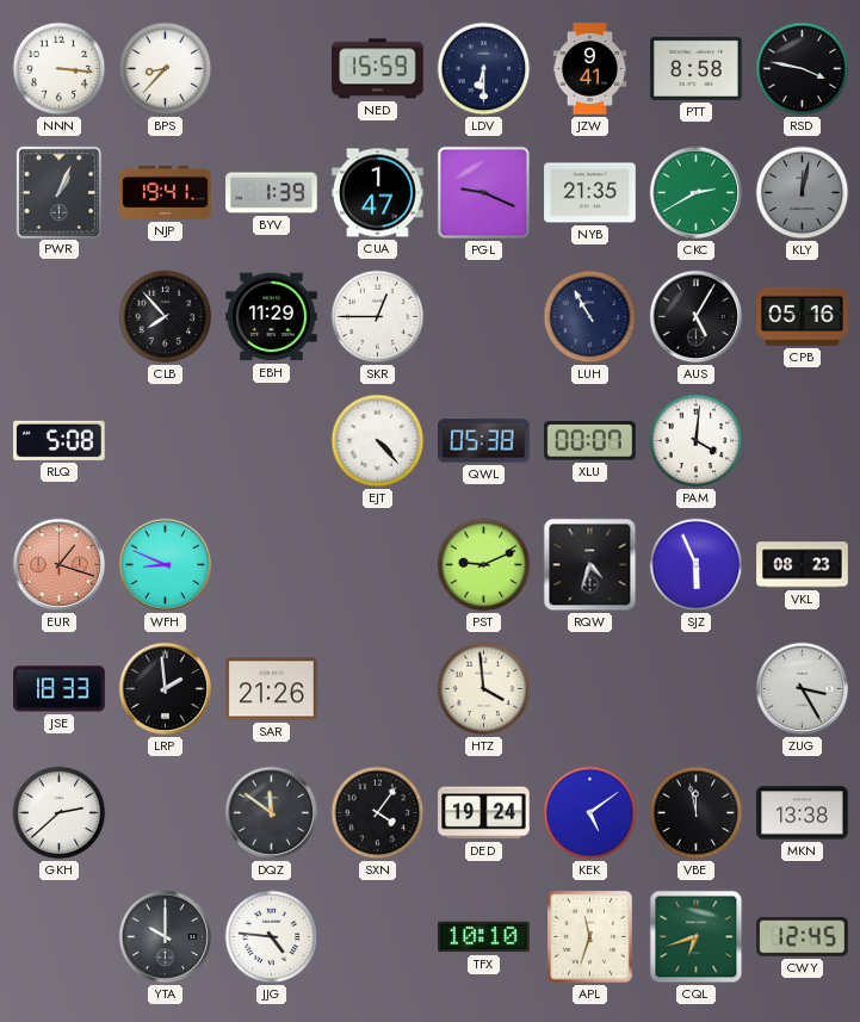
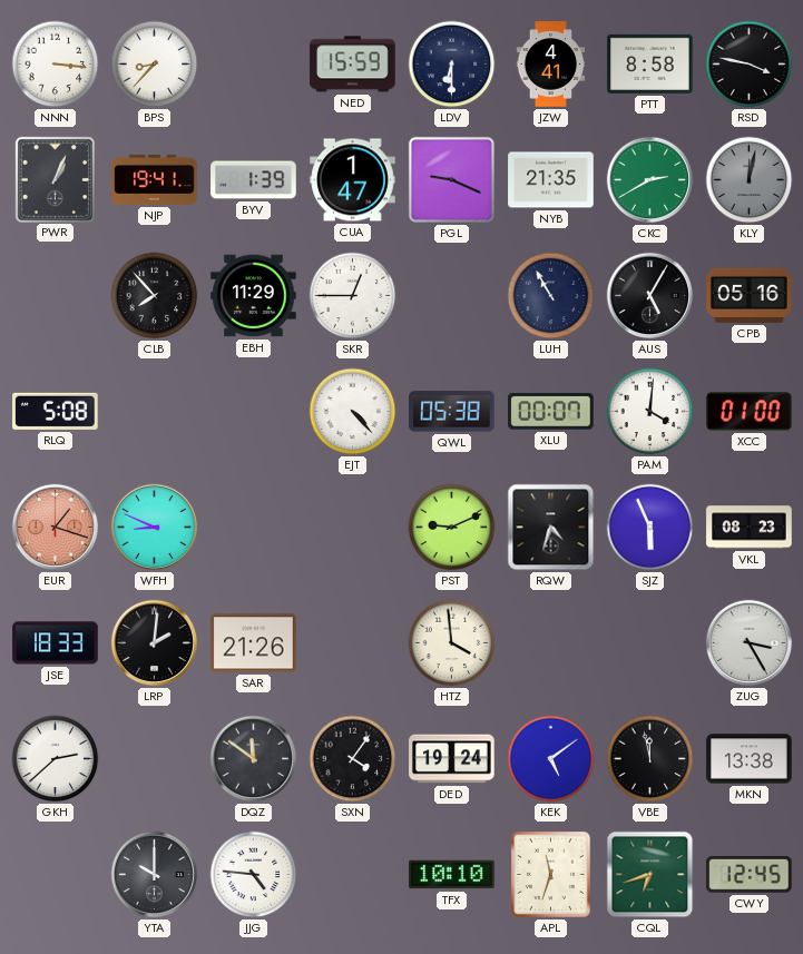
JZW: 9:41 -> 4:41 (551, 65)
XCC: none -> 01:00 (750, 412)
LRP: 1:59 -> 2:01 (155, 643)
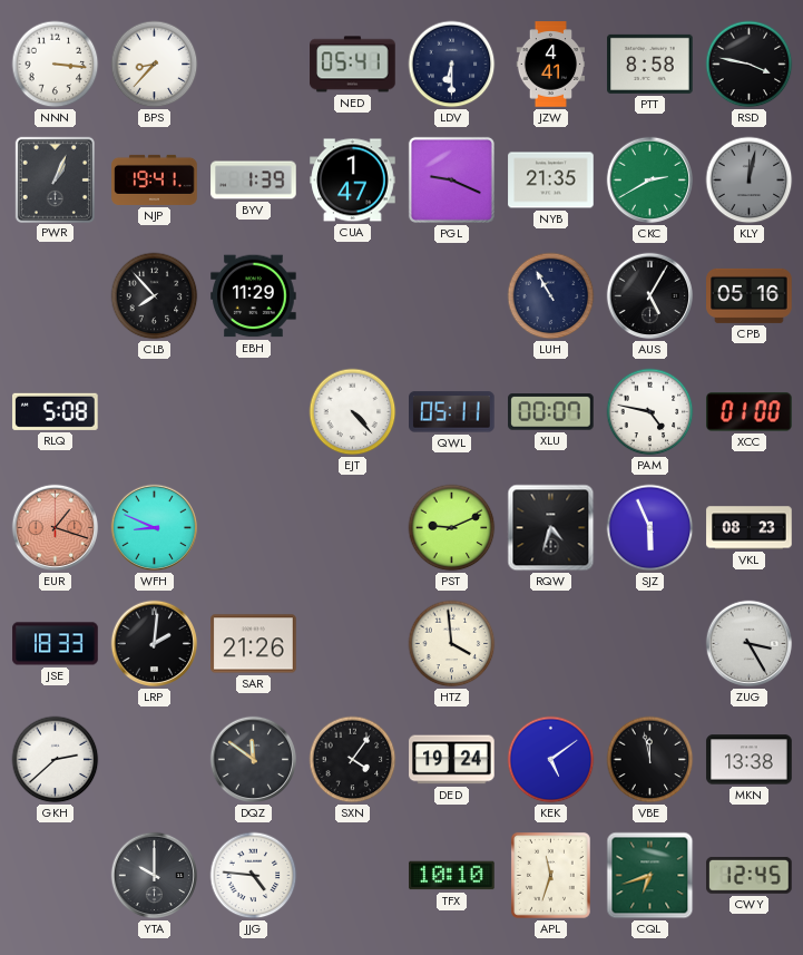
NED: 15:59 -> 05:41 (353, 65)
SKR: 12:45 -> none (353, 296)
QWL: 05:38 -> 05:11 (452, 412)
PAM: 4:01 -> 4:47 (650, 412)
